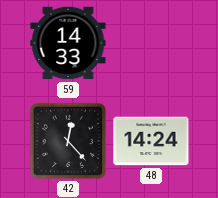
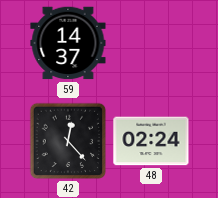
59: 14:33 -> 14:37 (68, 43)
48: 14:24 -> 02:24 (151, 141)
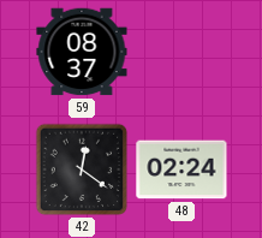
59: 14:37 -> 08:37 (82, 52)
42: 12:23 -> 12:21 (82, 169)
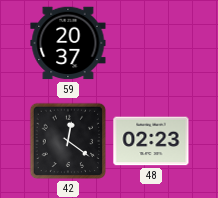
59: 08:37 -> 20:37 (68, 43)
48: 02:24 -> 02:23 (151, 141)
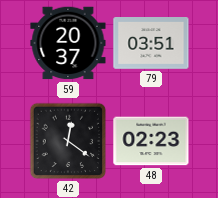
79: none -> 03:51 (151, 44)
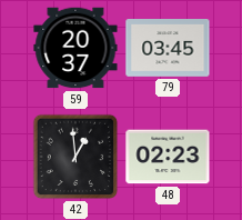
79: 03:51 -> 03:45 (168, 49)
42: 12:21 -> 12:59 (75, 157)
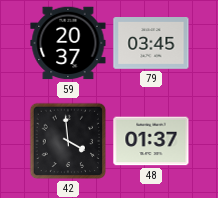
42: 12:59 -> 3:59 (68, 141)
48: 02:23 -> 01:37 (151, 141)
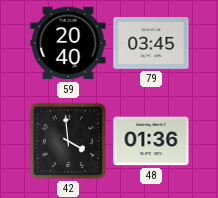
59: 20:37 -> 20:40 (68, 43)
48: 01:37 -> 01:36 (151, 141)
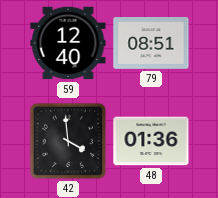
59: 20:40 -> 12:40 (68, 43)
79: 03:45 -> 08:51 (151, 44)
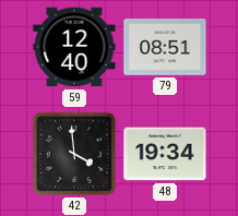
48: 01:36 -> 19:34 (165, 154)
